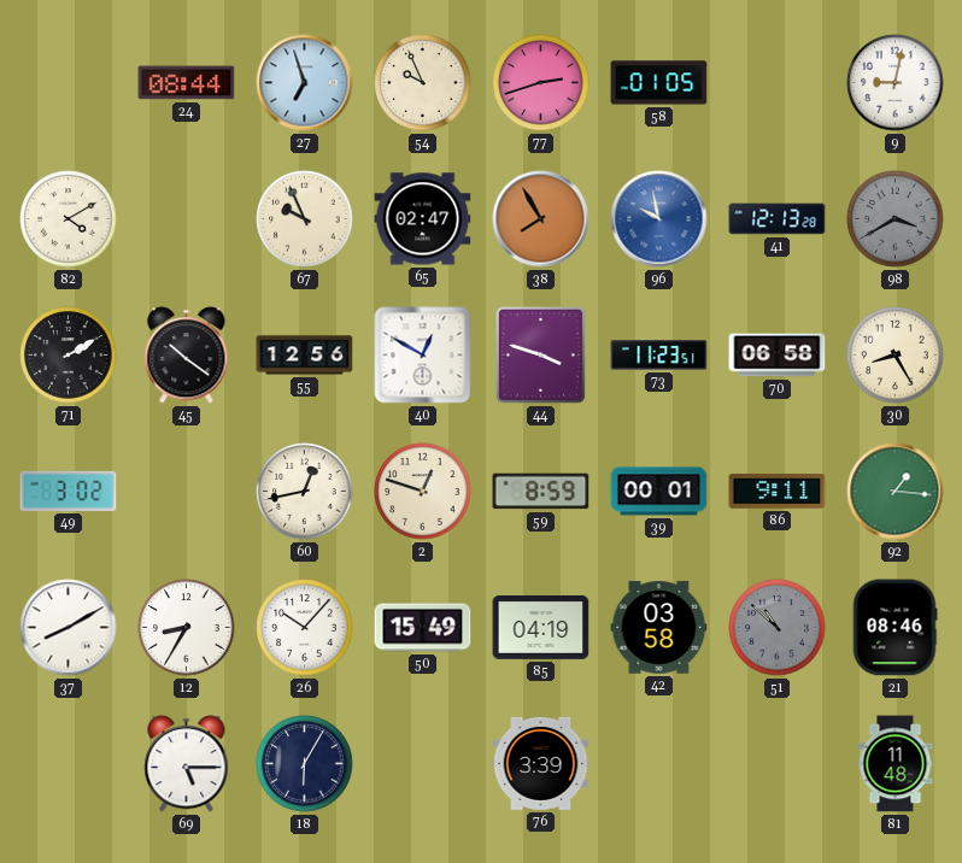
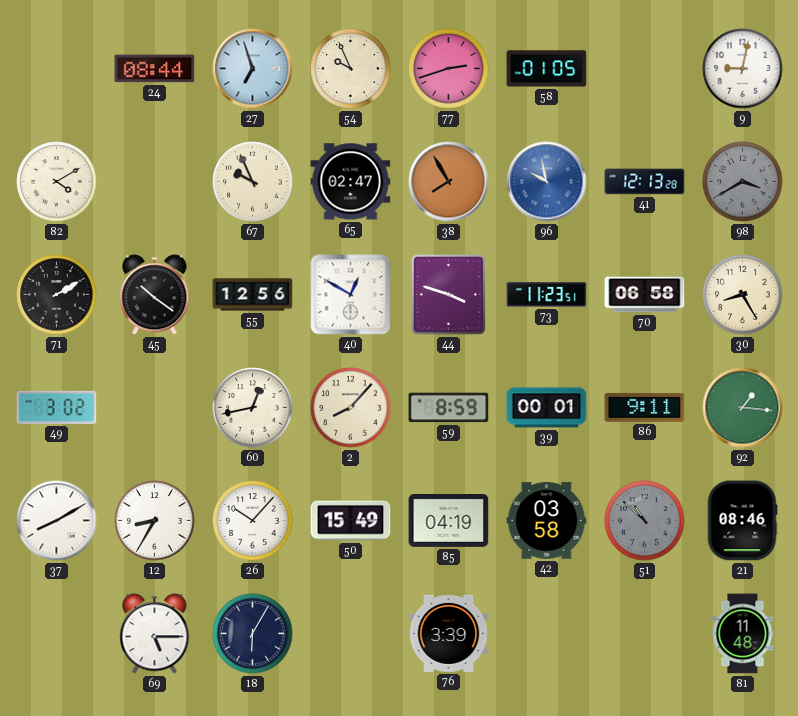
2: 12:48 -> 8:07 (351, 408)
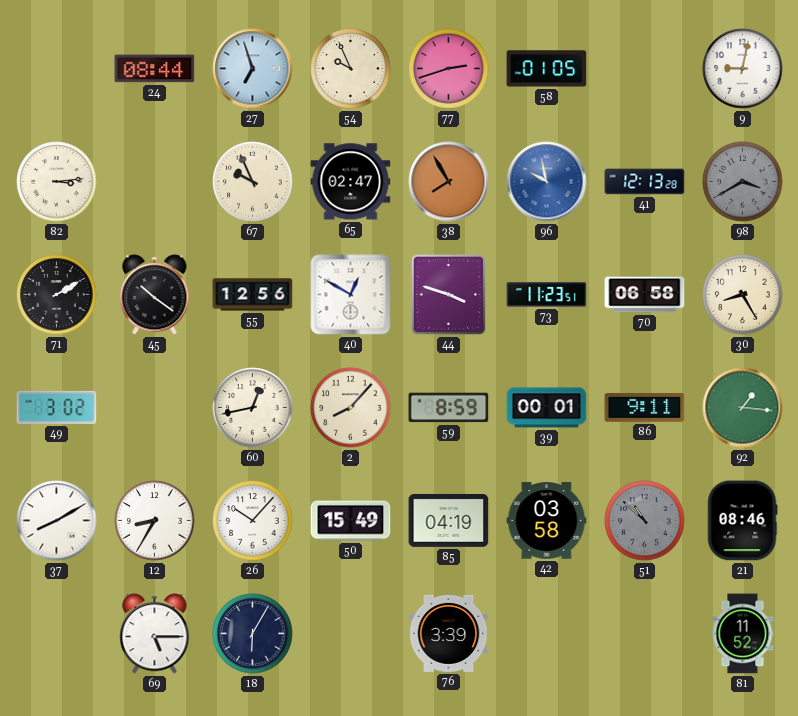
82: 4:10 -> 3:14 (57, 182)
81: 11:48 -> 11:52 (743, 634)
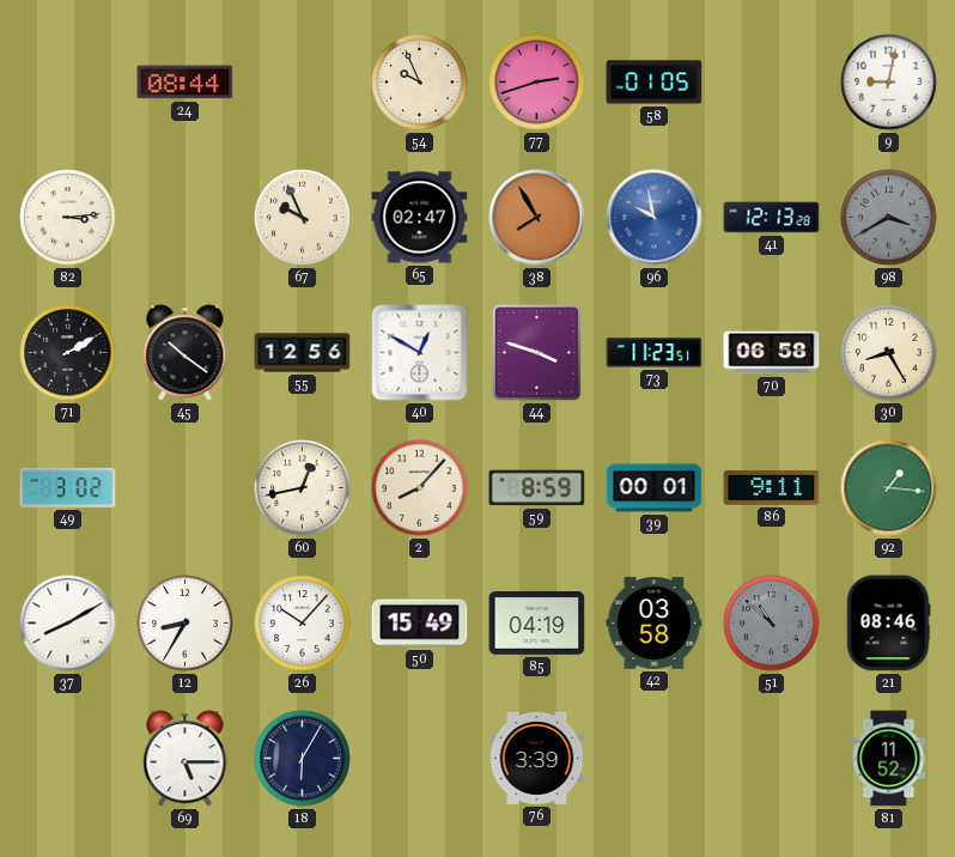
27: 6:57 -> none (253, 69)
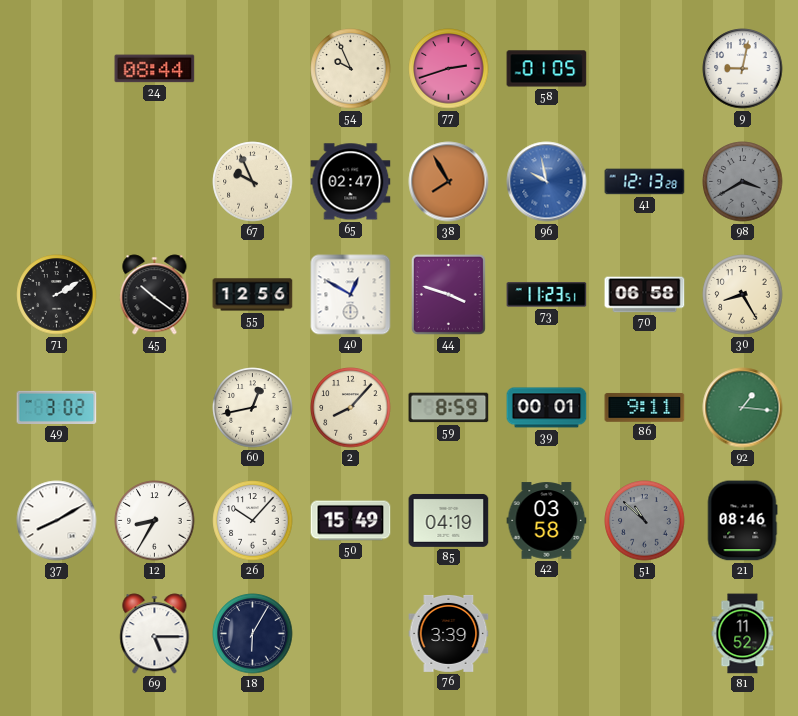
82: 3:14 -> none (68, 218)
